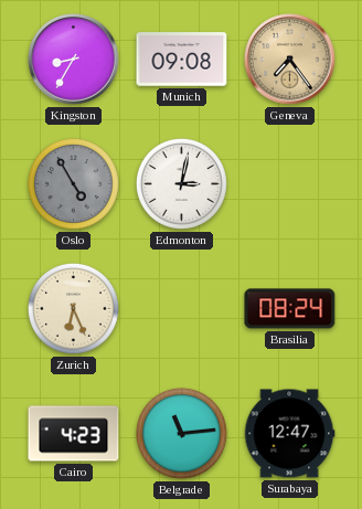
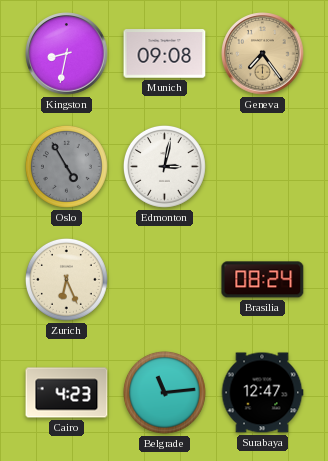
Kingston: 8:35 -> 8:32 (67, 54)
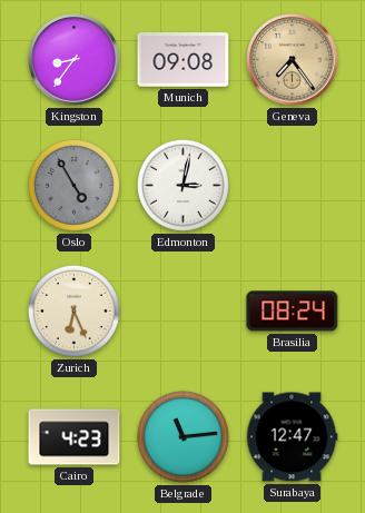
Kingston: 8:32 -> 8:36 (75, 60)
